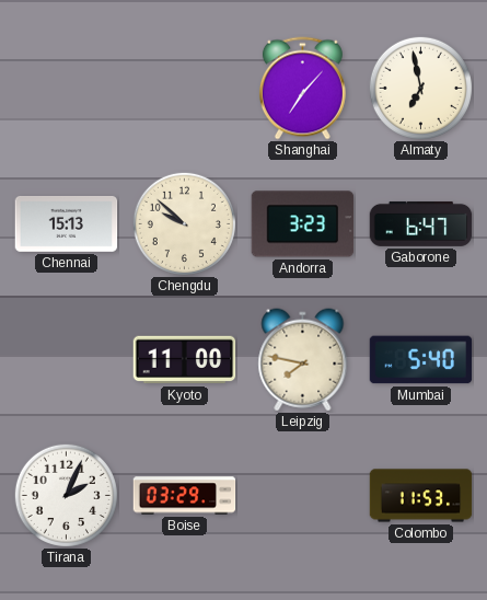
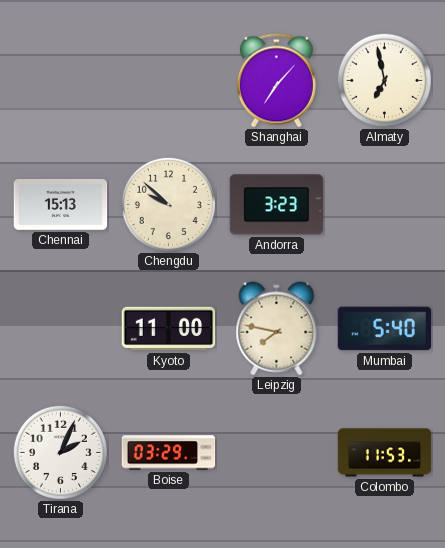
Gaborone: 6:47 -> none (421, 223)
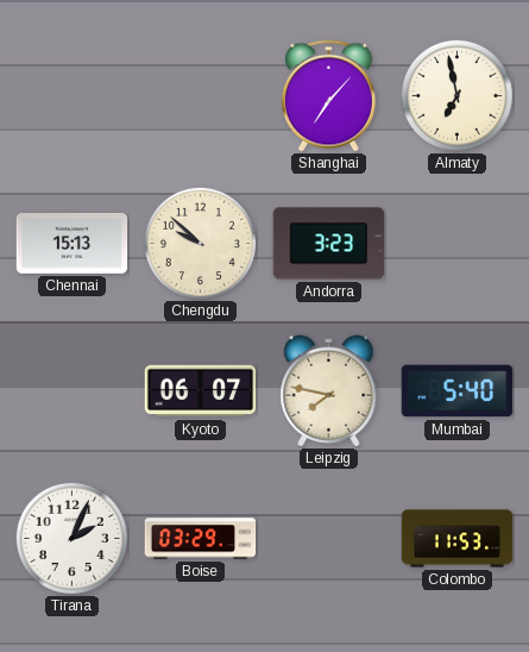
Kyoto: 11:00 -> 06:07 (201, 391)
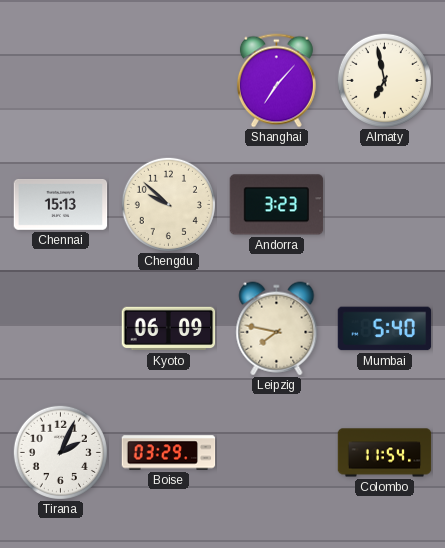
Kyoto: 06:07 -> 06:09 (169, 329)
Colombo: 11:53 -> 11:54 (385, 453)
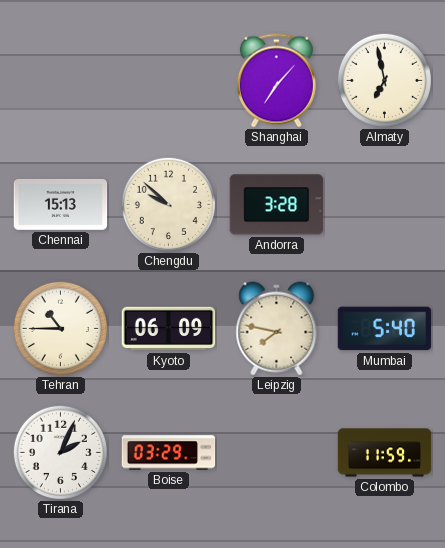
Andorra: 3:23 -> 3:28 (277, 205)
Tehran: none -> 10:45 (60, 328)
Colombo: 11:54 -> 11:59 (385, 453)
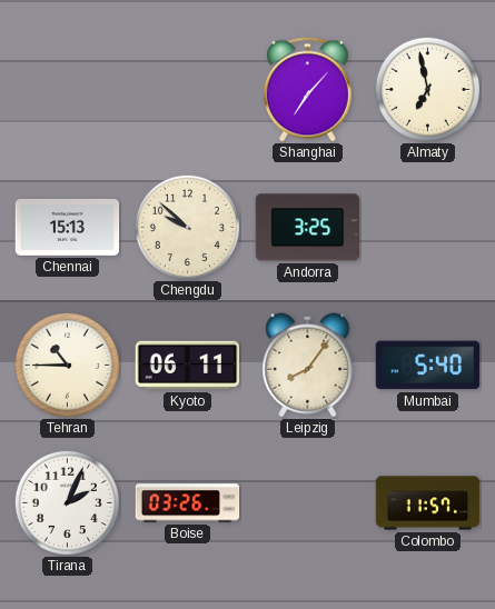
Andorra: 3:28 -> 3:25 (308, 228)
Kyoto: 06:09 -> 06:11 (188, 366)
Leipzig: 7:47 -> 8:06 (308, 366)
Boise: 03:29 -> 03:26 (188, 503)
Colombo: 11:59 -> 11:57 (428, 503)
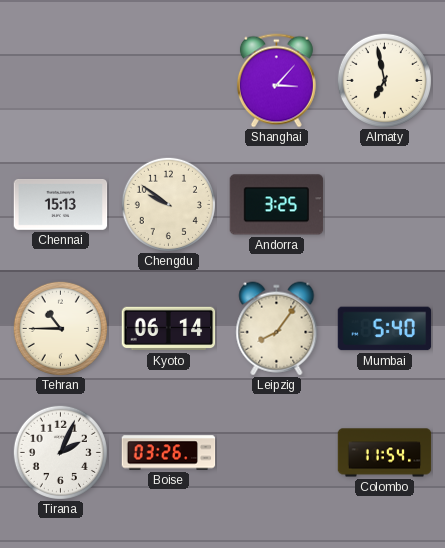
Shanghai: 7:07 -> 3:07 (276, 81)
Chengdu: 9:52 -> 9:51 (168, 204)
Kyoto: 06:11 -> 06:14 (169, 329)
Colombo: 11:57 -> 11:54 (385, 453)
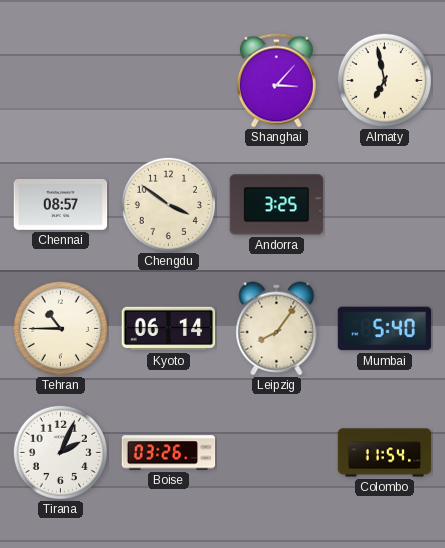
Chennai: 15:13 -> 08:57 (61, 204)
Chengdu: 9:51 -> 3:51 (168, 204)
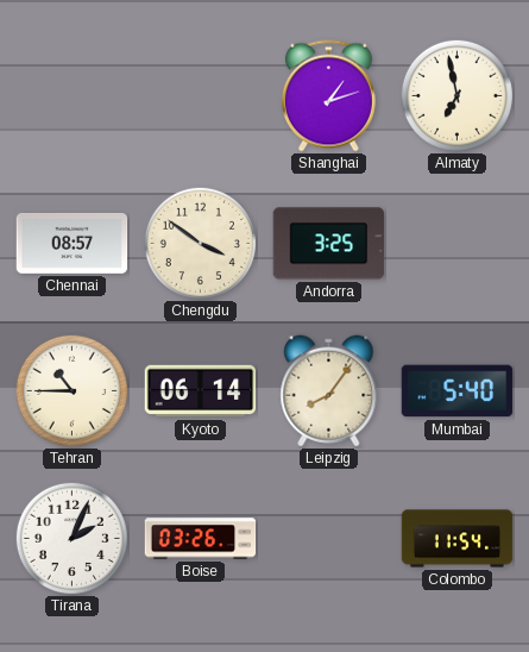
Shanghai: 3:07 -> 1:12 (328, 96)
